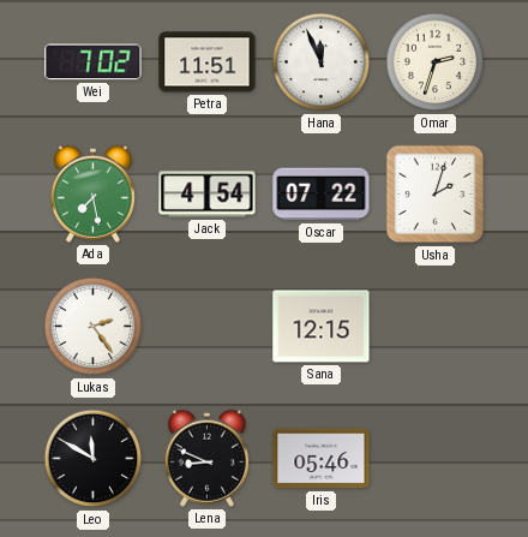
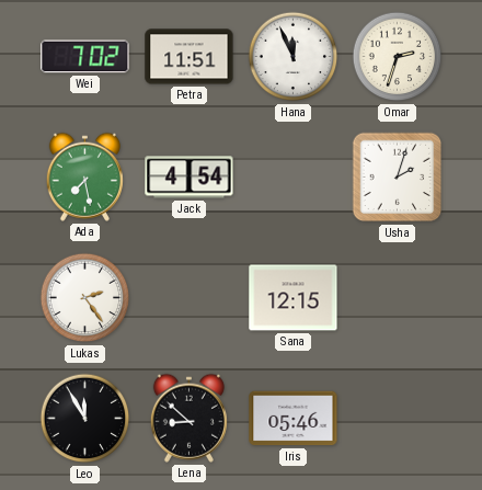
Oscar: 07:22 -> none (322, 195)
Leo: 11:50 -> 11:55 (85, 419)
Lena: 8:49 -> 8:52 (188, 418)
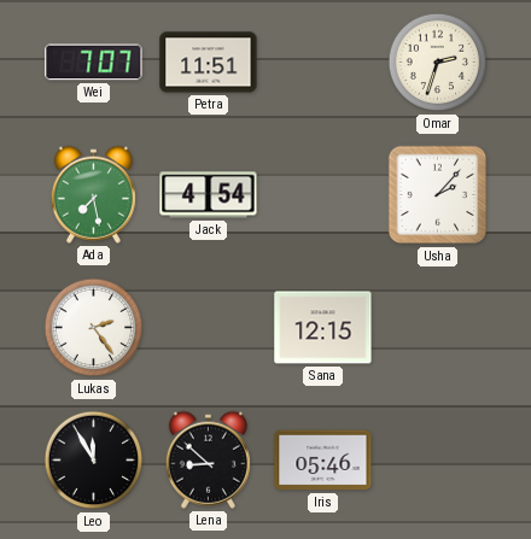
Wei: 7:02 -> 7:07 (94, 63)
Hana: 11:56 -> none (294, 57)
Usha: 2:03 -> 2:07 (438, 195)
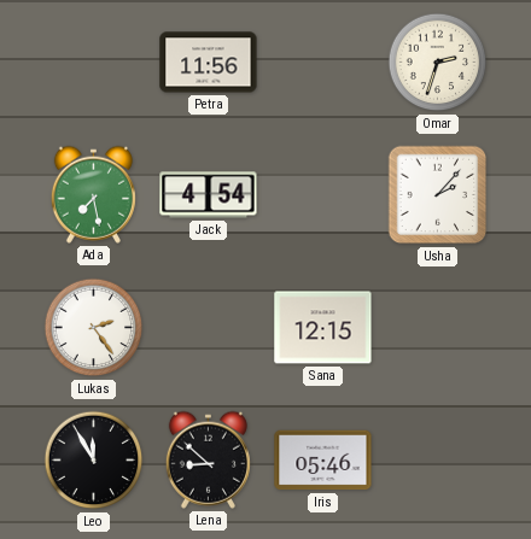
Wei: 7:07 -> none (94, 63)
Petra: 11:51 -> 11:56 (209, 63)
